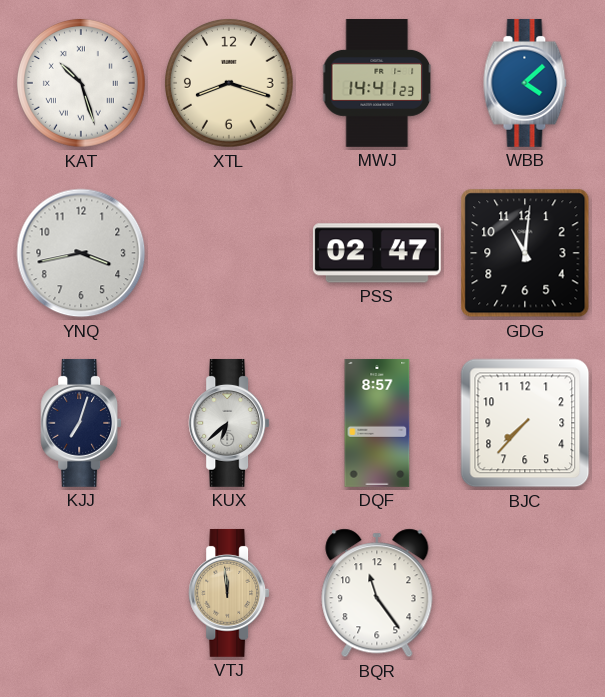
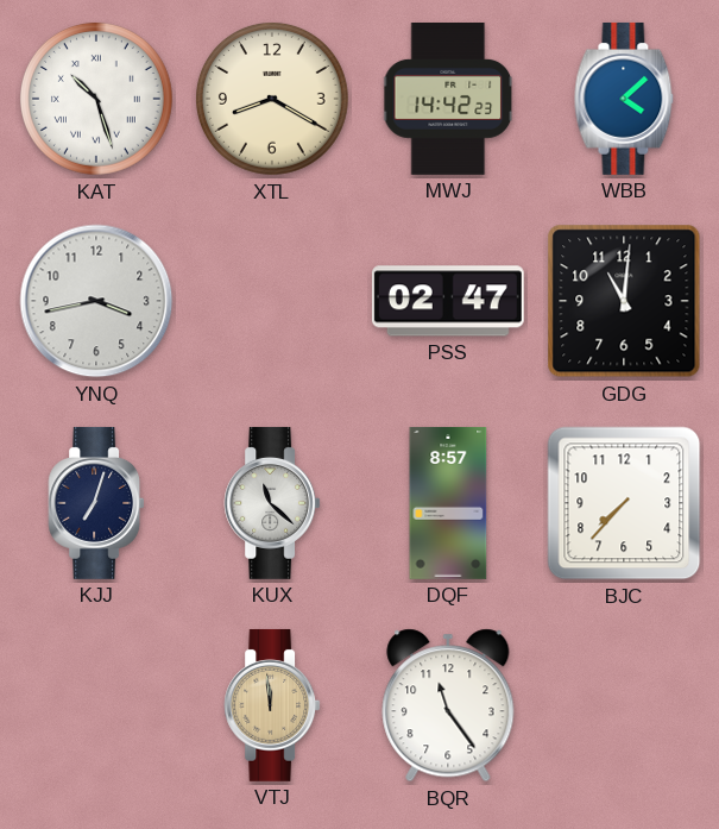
XTL: 8:18 -> 8:20 (272, 99)
MWJ: 14:41 -> 14:42 (449, 100)
KUX: 6:38 -> 11:22 (272, 503)
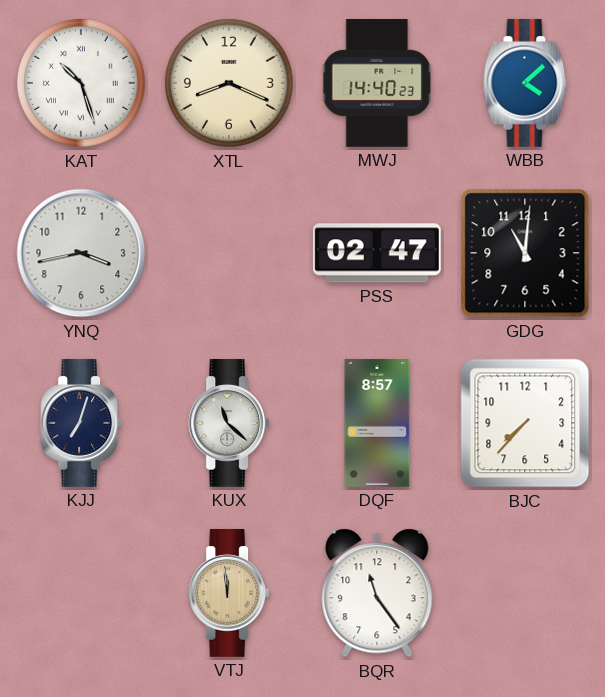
XTL: 8:20 -> 8:19 (229, 83)
MWJ: 14:42 -> 14:40 (378, 84)
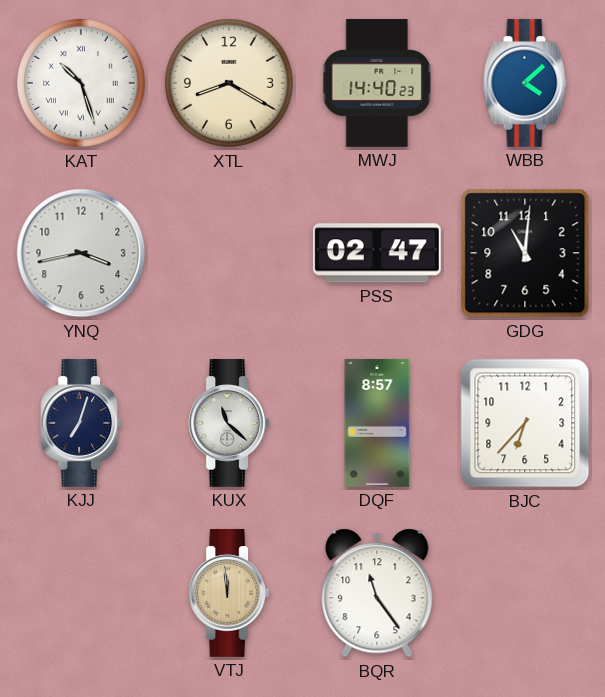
XTL: 8:19 -> 8:20 (229, 83)
BJC: 7:37 -> 6:37 (525, 423)
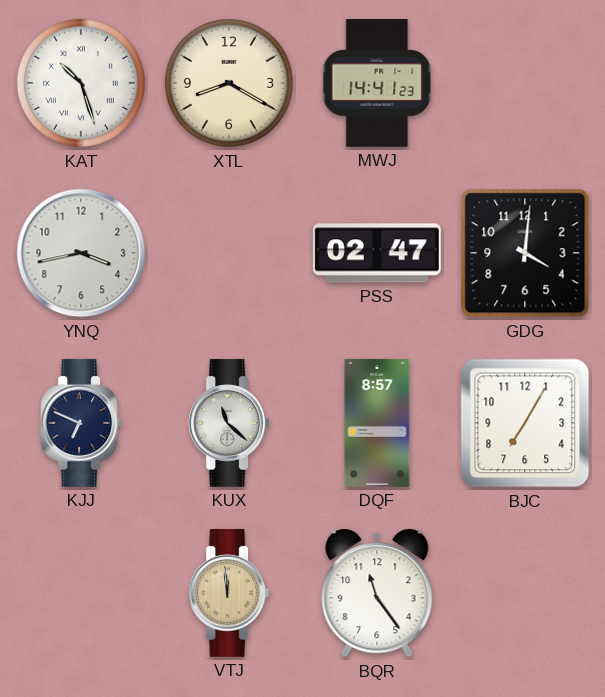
MWJ: 14:40 -> 14:41 (378, 84)
WBB: 4:08 -> none (525, 83)
GDG: 11:01 -> 4:01 (525, 253)
KJJ: 7:03 -> 6:49 (81, 423)
BJC: 6:37 -> 7:05 (525, 423)
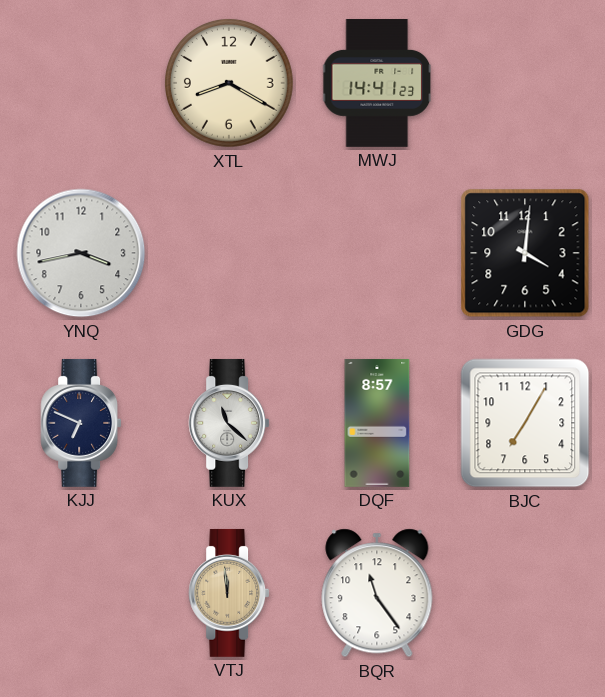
KAT: 10:27 -> none (81, 83)
PSS: 02:47 -> none (377, 253)
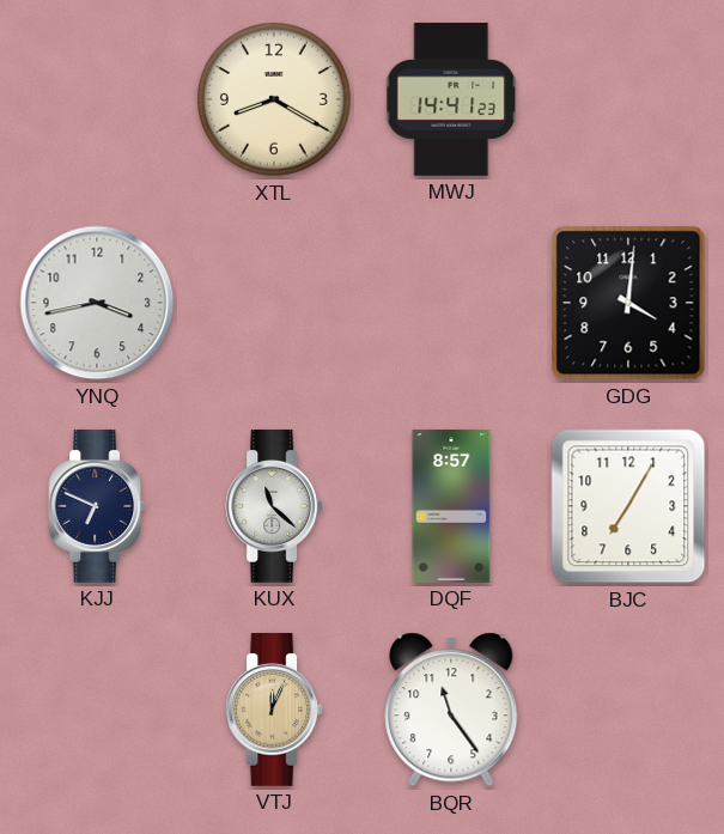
VTJ: 11:59 -> 12:04 (274, 710)
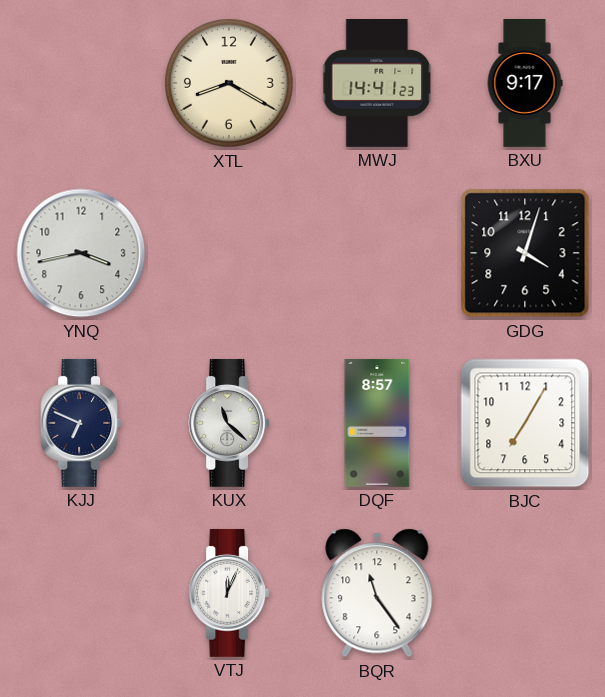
BXU: none -> 9:17 (525, 84)
GDG: 4:01 -> 4:03 (525, 253)
VTJ dial: champagne -> white (229, 593)
